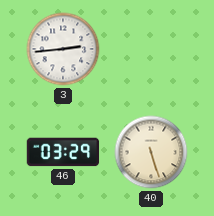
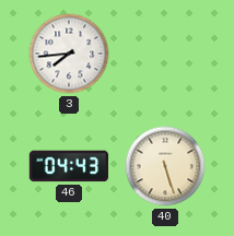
3: 2:44 -> 7:44 (69, 54)
46: 03:29 -> 04:43 (69, 166)
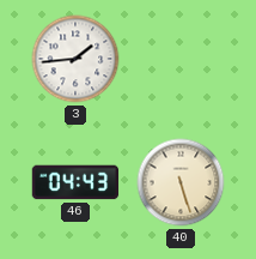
3: 7:44 -> 1:44 (75, 59)
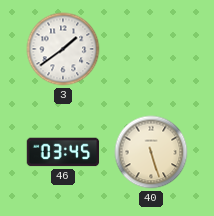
3: 1:44 -> 1:39 (63, 49)
46: 04:43 -> 03:45 (63, 152)
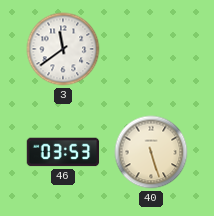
3: 1:39 -> 11:39 (63, 49)
46: 03:45 -> 03:53 (63, 152)
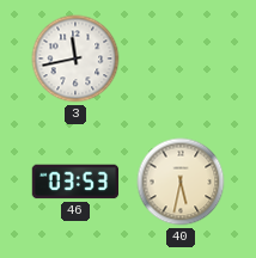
3: 11:39 -> 11:43 (75, 59)
40: 5:27 -> 5:32 (181, 182)
